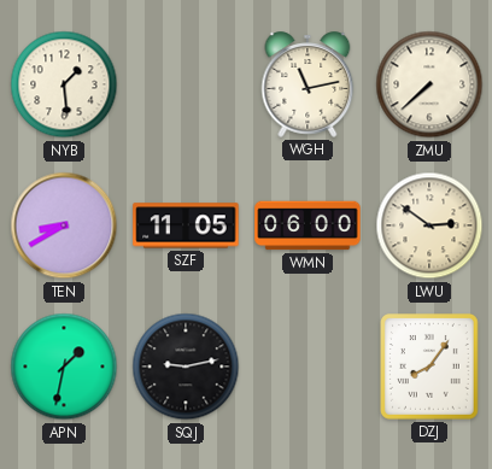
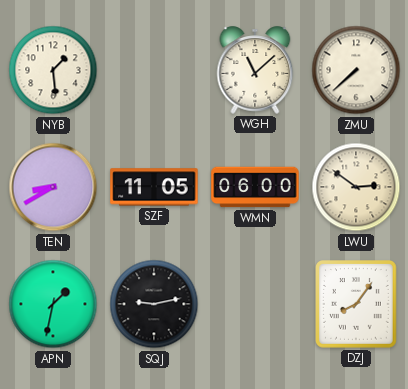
WGH: 11:13 -> 11:08 (255, 70)
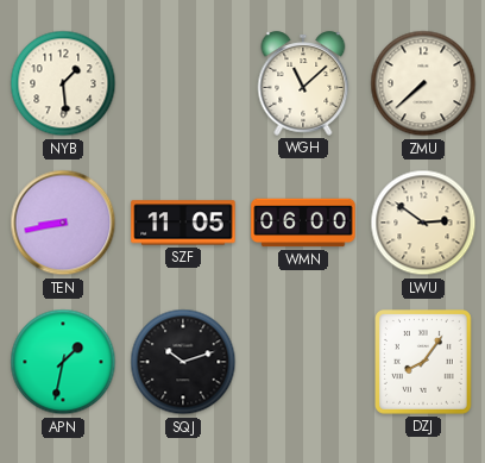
TEN: 8:40 -> 8:43 (63, 223)
SQJ: 9:13 -> 10:12 (183, 362)
